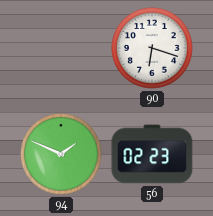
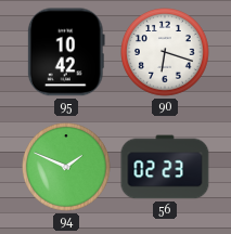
95: none -> 10:42 (66, 52)
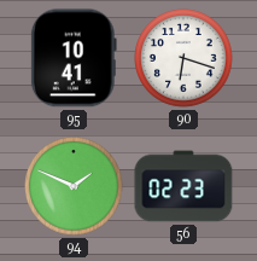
95: 10:42 -> 10:41 (74, 58)
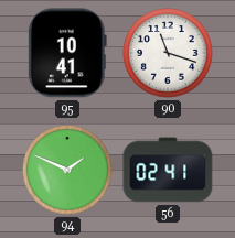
90: 6:18 -> 11:18 (169, 54)
56: 02:23 -> 02:41 (168, 170)
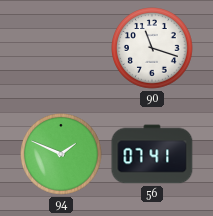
95: 10:41 -> none (67, 53)
56: 02:41 -> 07:41 (152, 154)
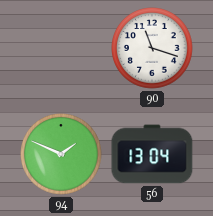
56: 07:41 -> 13:04 (152, 154)
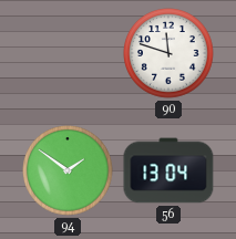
90: 11:18 -> 11:48 (170, 54)
94: 1:49 -> 1:51 (69, 172)
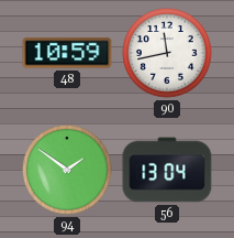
48: none -> 10:59 (67, 53)
90: 11:48 -> 11:43 (168, 54)
